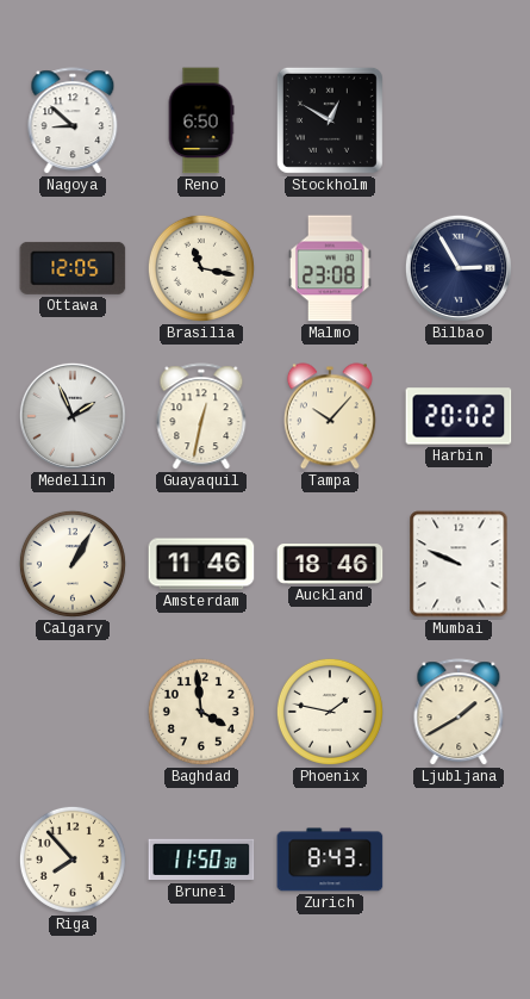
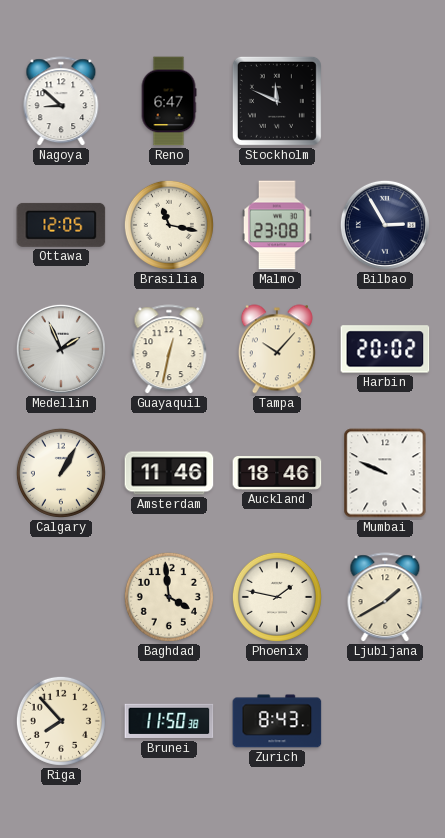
Reno: 6:50 -> 6:47 (169, 101)
Stockholm: 12:50 -> 11:49 (277, 101)
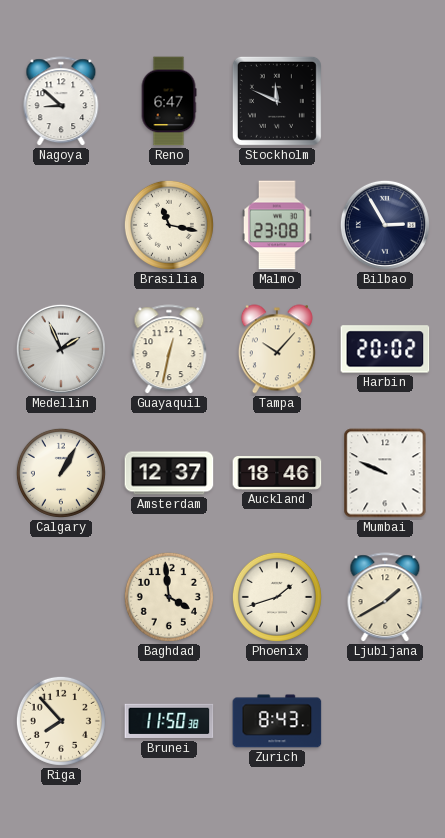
Ottawa: 12:05 -> none (61, 225)
Amsterdam: 11:46 -> 12:37 (169, 473)
Phoenix: 1:47 -> 1:42 (277, 597)
